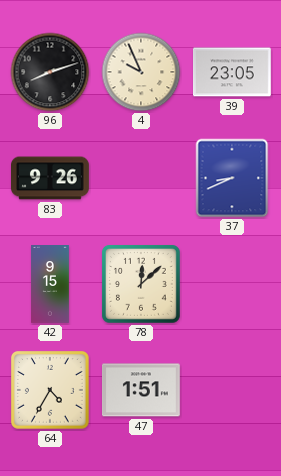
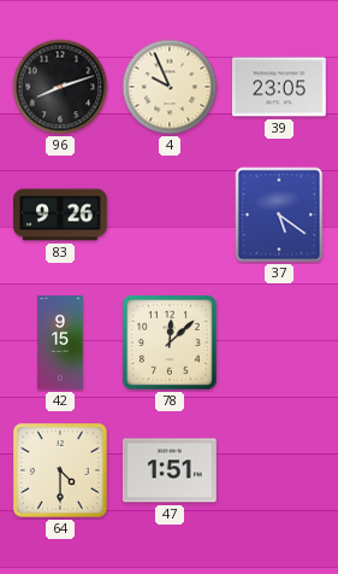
37: 8:41 -> 5:21 (279, 215)
64: 4:35 -> 4:30 (60, 470)
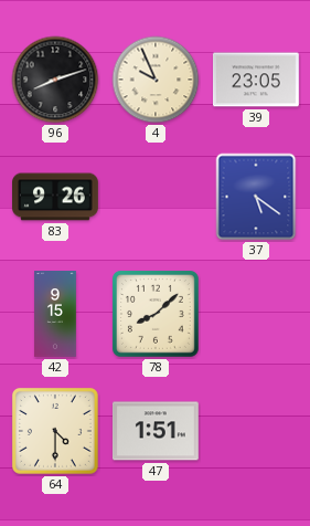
78: 12:08 -> 8:08 (156, 314)
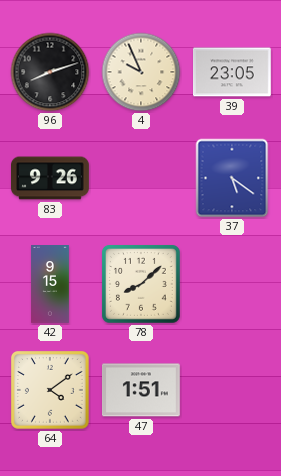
64: 4:30 -> 4:09 (50, 390)
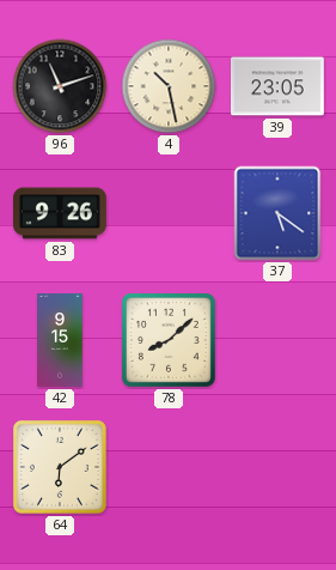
96: 8:12 -> 11:12 (60, 86)
4: 9:56 -> 10:28 (169, 86)
64: 4:09 -> 6:09 (60, 467)
47: 1:51 -> none (142, 390)
